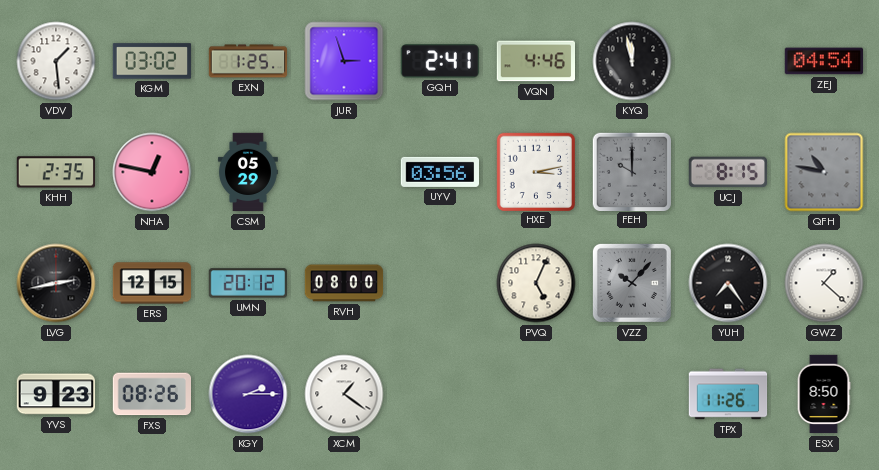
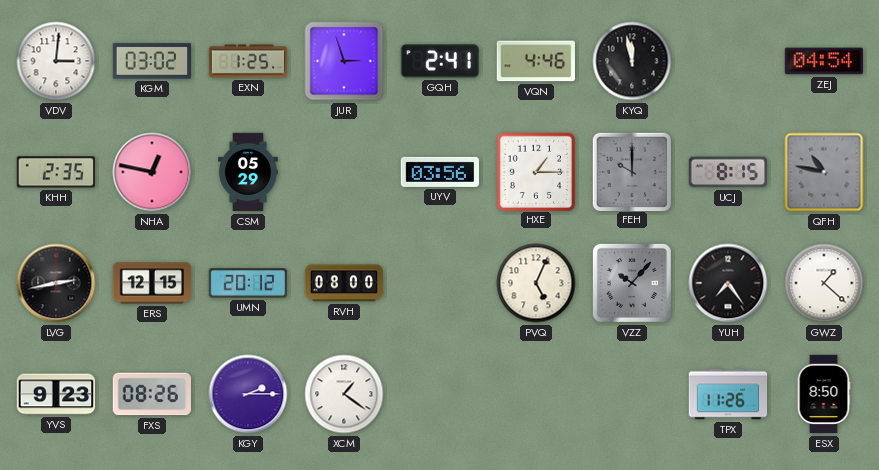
VDV: 1:29 -> 3:01 (56, 61)
HXE: 3:13 -> 1:15 (535, 171)
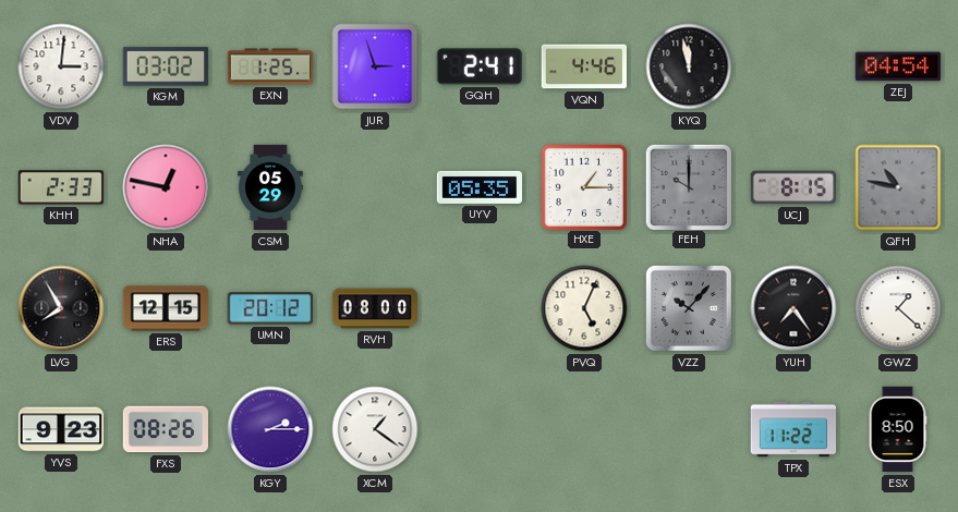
KHH: 2:35 -> 2:33 (60, 187)
UYV: 03:56 -> 05:35 (480, 187)
LVG: 2:43 -> 7:55 (61, 308)
TPX: 11:26 -> 11:22 (793, 429)
